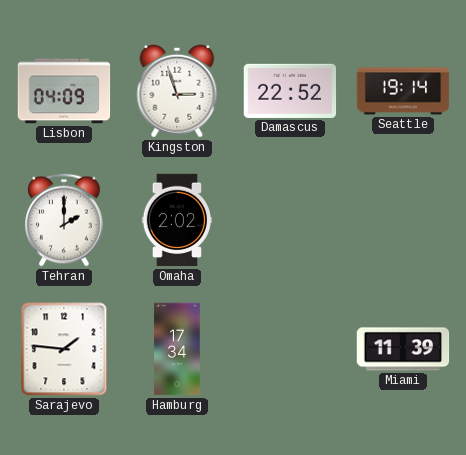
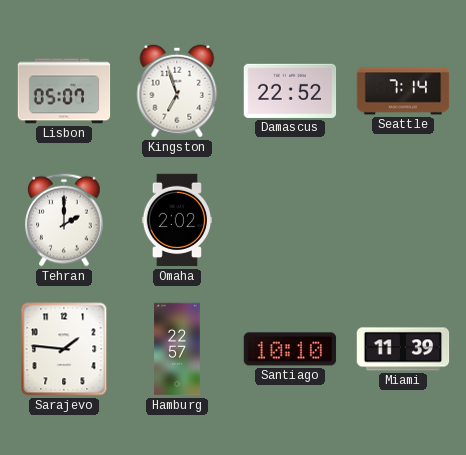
Lisbon: 04:09 -> 05:07 (64, 91)
Kingston: 2:57 -> 6:57 (177, 91)
Seattle: 19:14 -> 7:14 (403, 91)
Hamburg: 17:34 -> 22:57 (177, 349)
Santiago: none -> 10:10 (290, 349)
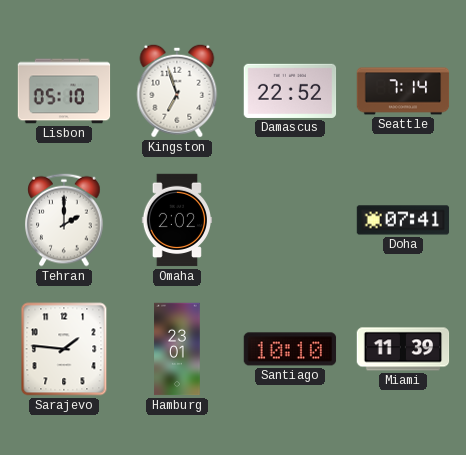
Lisbon: 05:07 -> 05:10 (64, 91)
Doha: none -> 07:41 (403, 220)
Hamburg: 22:57 -> 23:01 (177, 349)
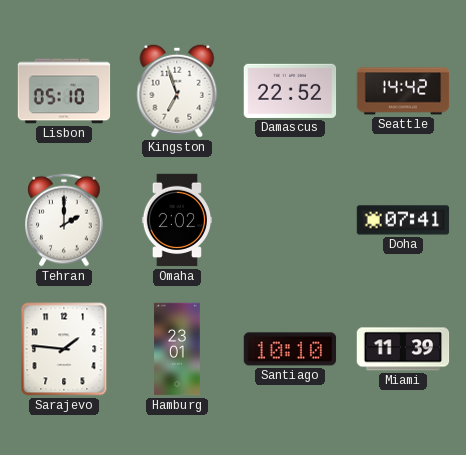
Seattle: 7:14 -> 14:42 (403, 91)
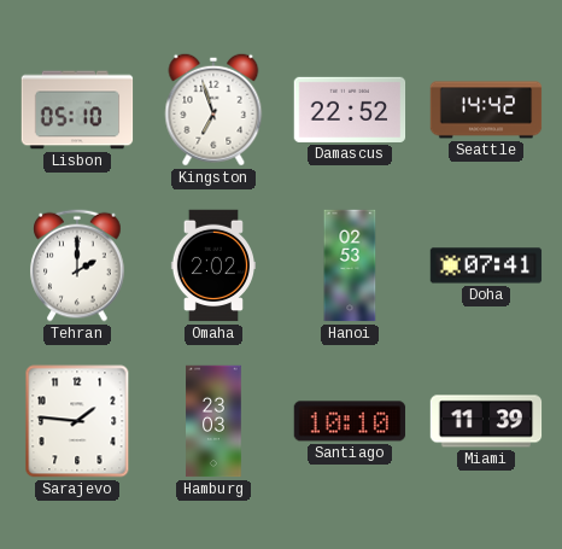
Hanoi: none -> 02:53 (350, 265)
Hamburg: 23:01 -> 23:03 (213, 421)
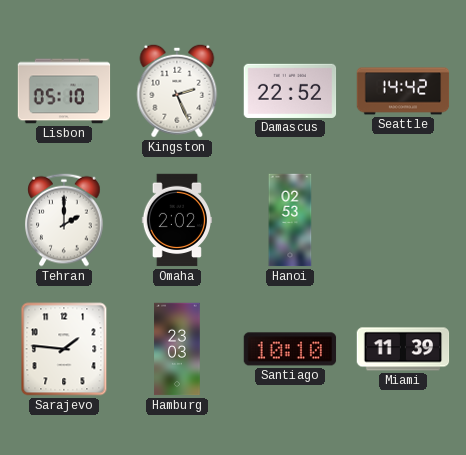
Kingston: 6:57 -> 2:26 (177, 91)
Doha: 07:41 -> none (486, 265)
